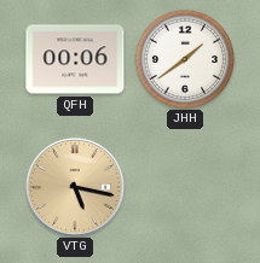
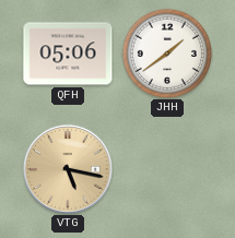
QFH: 00:06 -> 05:06 (68, 53)
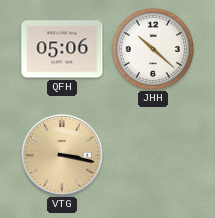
JHH: 1:39 -> 10:22 (152, 48)
VTG: 5:17 -> 3:17 (62, 155)
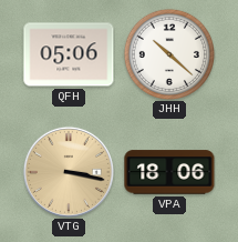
VPA: none -> 18:06 (169, 172)
